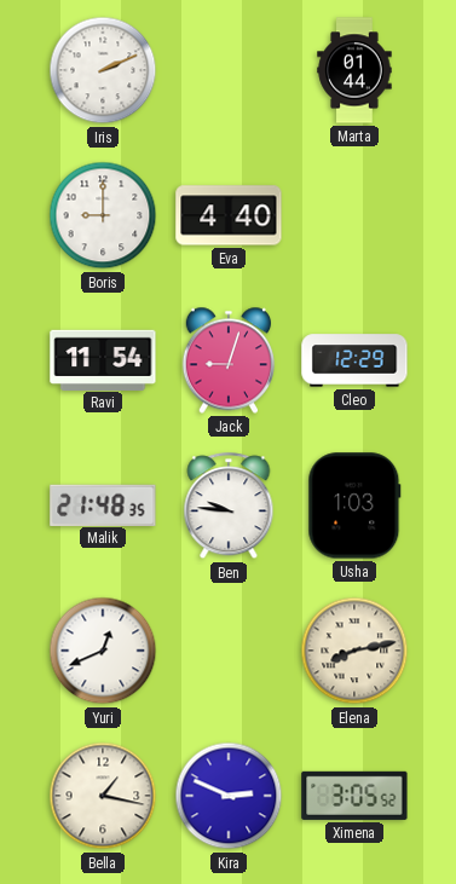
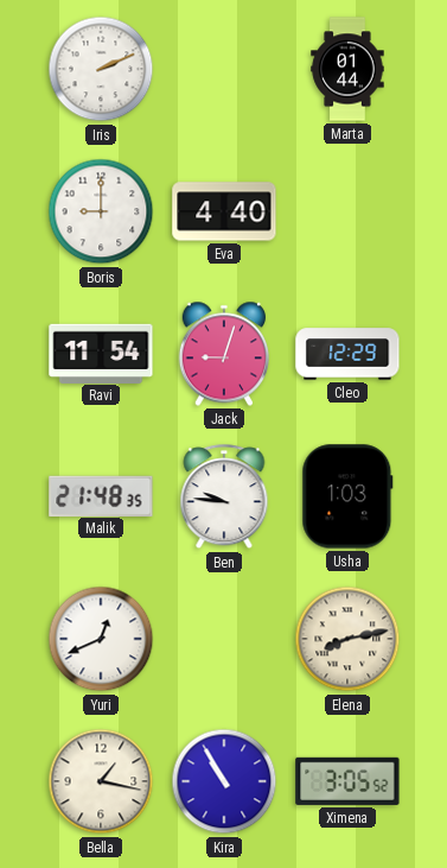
Kira: 2:49 -> 10:55 (224, 781)
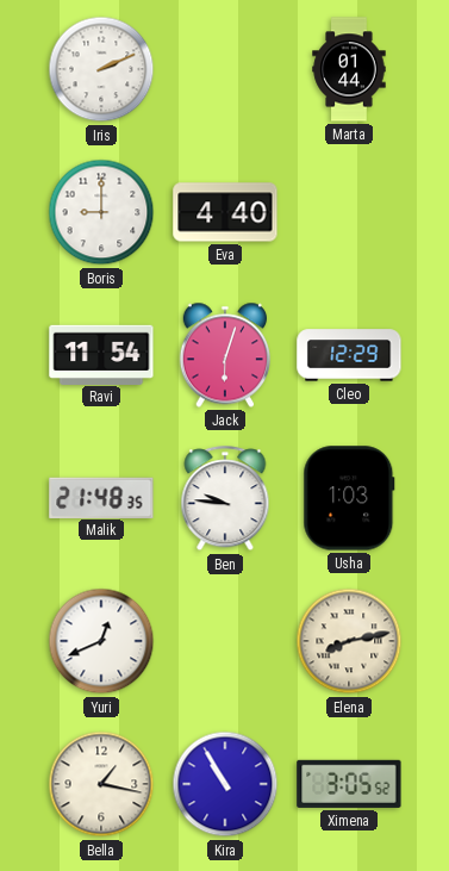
Jack: 9:03 -> 6:03 (224, 355)
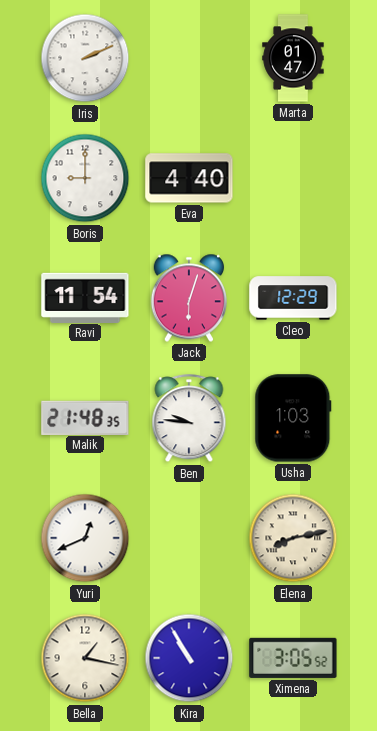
Marta: 01:44 -> 01:47 (293, 58)
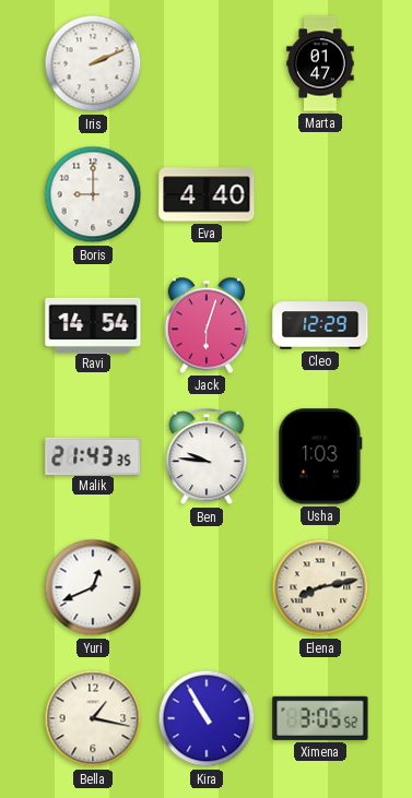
Ravi: 11:54 -> 14:54 (93, 324)
Malik: 21:48 -> 21:43 (93, 455)
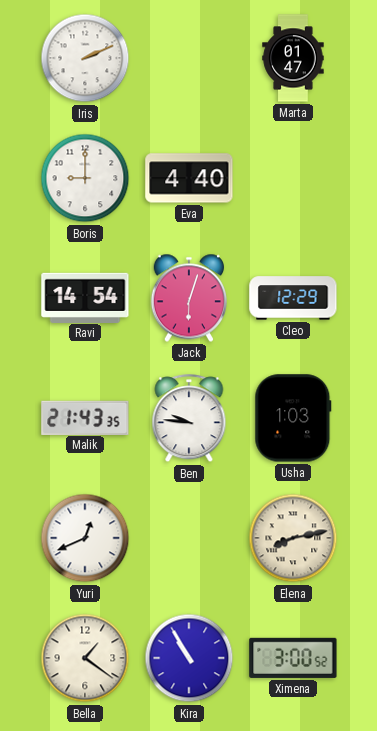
Bella: 1:17 -> 1:21 (85, 658)
Ximena: 3:05 -> 3:00 (293, 658)
